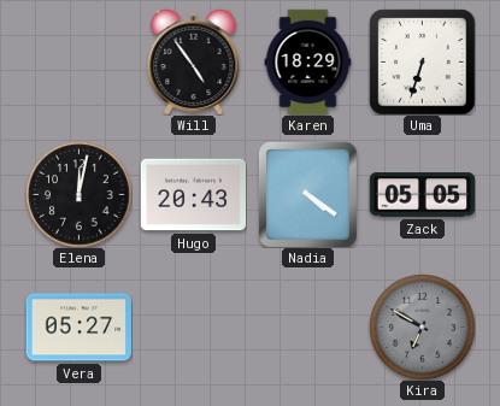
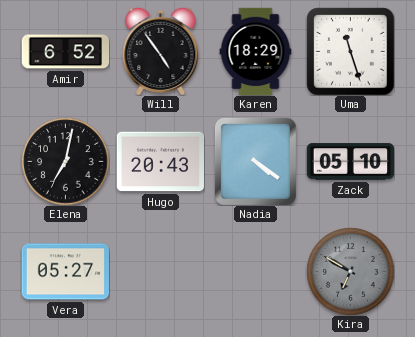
Amir: none -> 6:52 (65, 52)
Uma: 6:33 -> 11:27 (350, 51)
Elena: 12:02 -> 7:02 (65, 161)
Zack: 05:05 -> 05:10 (350, 162)
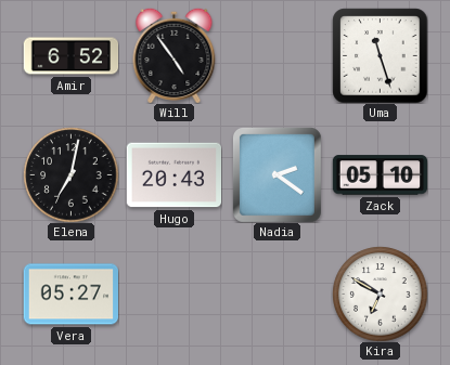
Karen: 18:29 -> none (256, 51)
Nadia: 4:21 -> 2:21 (277, 174)
Kira dial: grey -> white (380, 294)
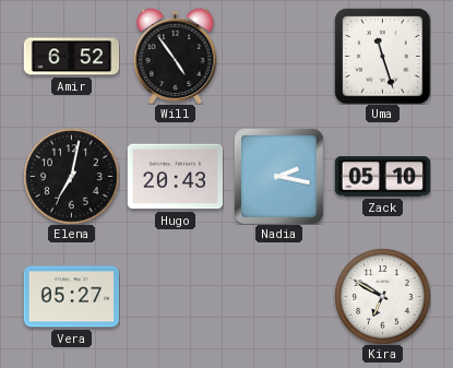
Nadia: 2:21 -> 2:17 (278, 176)
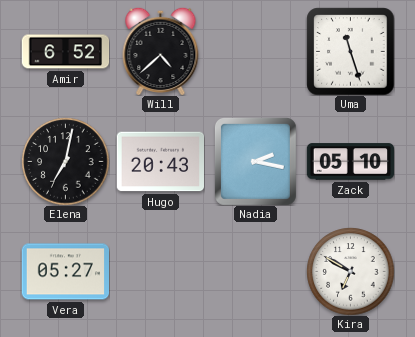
Will: 4:54 -> 4:38 (161, 51)
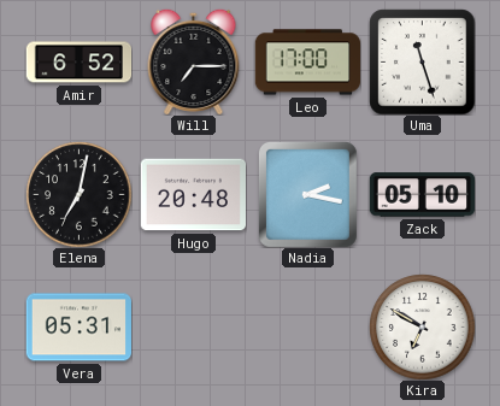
Will: 4:38 -> 7:15 (194, 61)
Leo: none -> 17:00 (307, 63)
Hugo: 20:43 -> 20:48 (193, 195)
Vera: 05:27 -> 05:31 (78, 328)
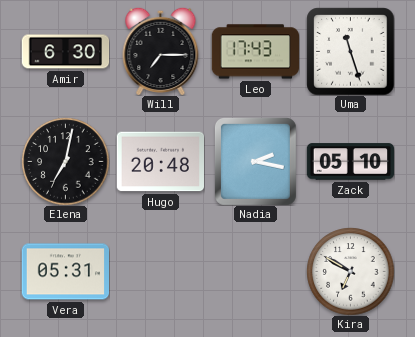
Amir: 6:52 -> 6:30 (65, 52)
Leo: 17:00 -> 17:43 (255, 52)
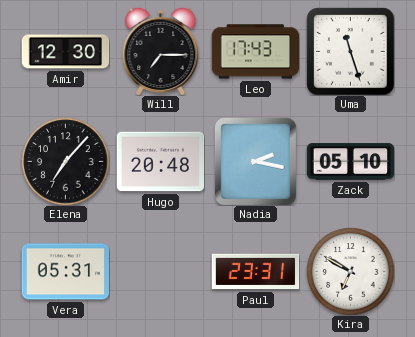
Amir: 6:30 -> 12:30 (65, 52)
Elena: 7:02 -> 7:07 (65, 161)
Paul: none -> 23:31 (255, 272)
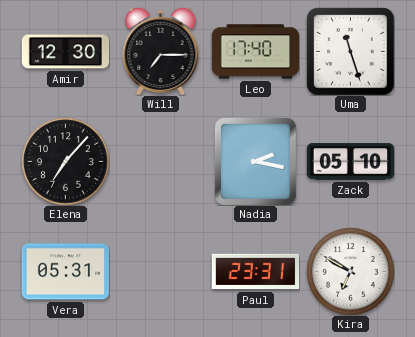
Leo: 17:43 -> 17:40 (255, 52)
Hugo: 20:48 -> none (160, 162)
